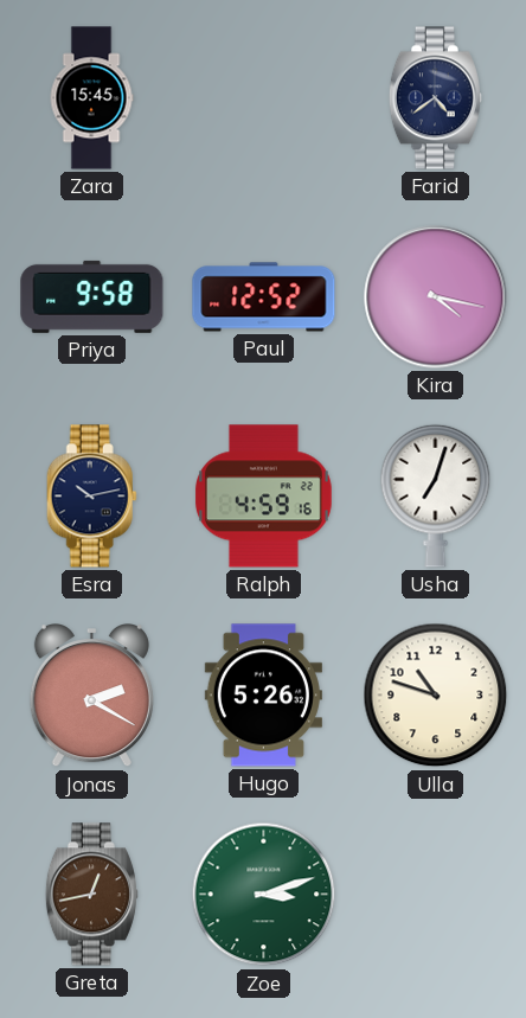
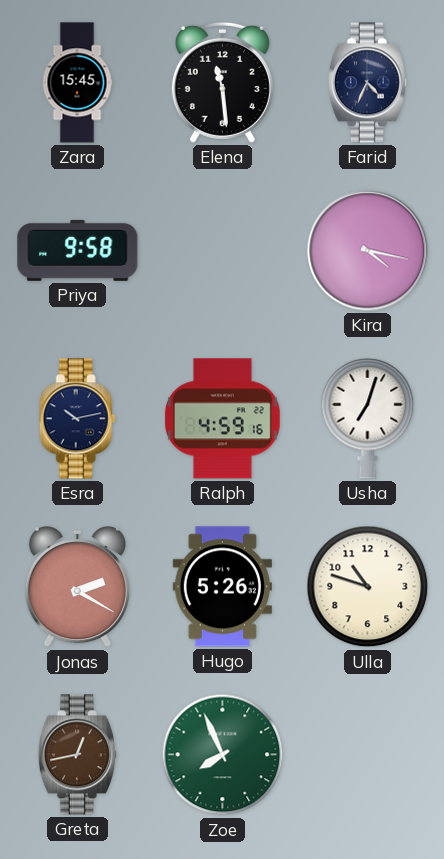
Elena: none -> 11:29 (222, 82)
Farid: 4:39 -> 4:34 (367, 83)
Paul: 12:52 -> none (264, 297)
Zoe: 3:12 -> 7:56 (223, 755)
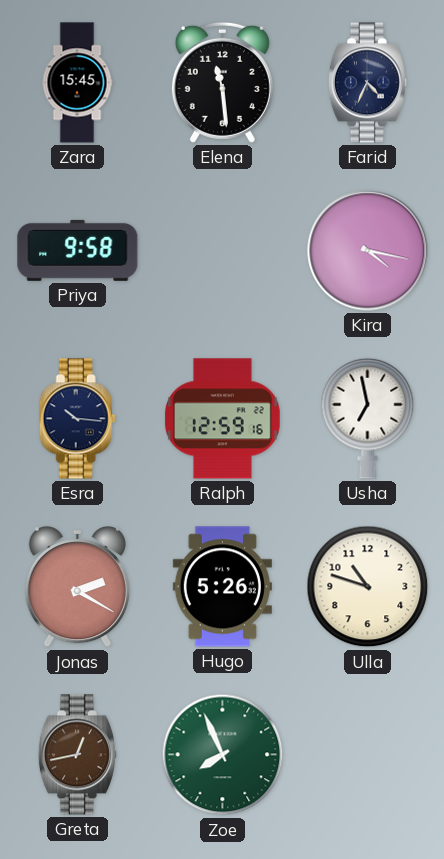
Esra: 10:13 -> 10:16 (77, 419)
Ralph: 4:59 -> 12:59 (222, 419)
Usha: 7:03 -> 6:58 (368, 418)
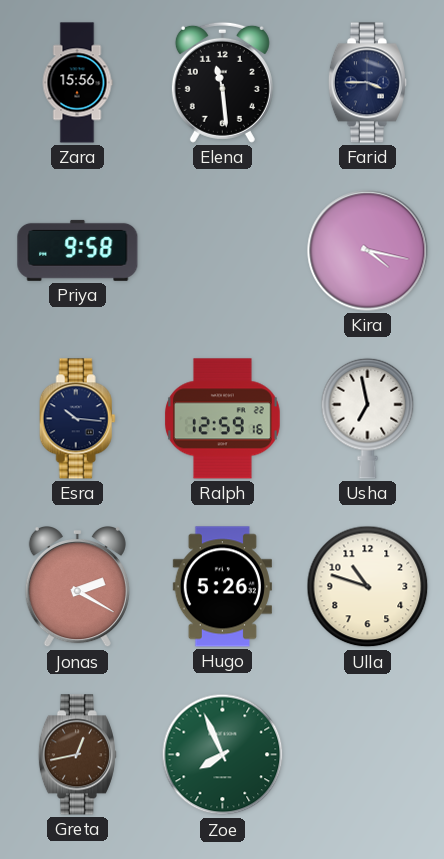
Zara: 15:45 -> 15:56 (77, 83)
Farid: 4:34 -> 3:45 (367, 83)
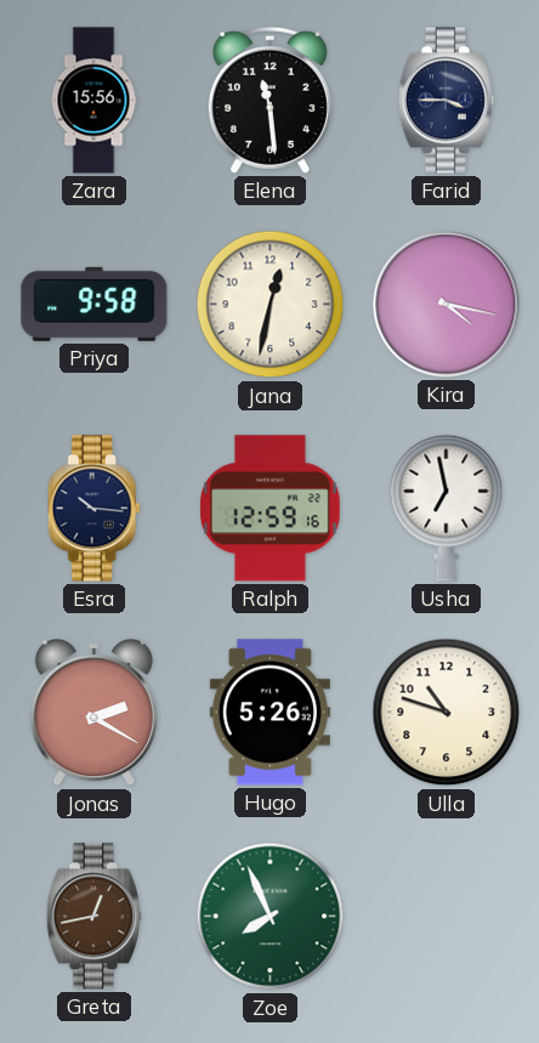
Jana: none -> 12:32 (271, 305)
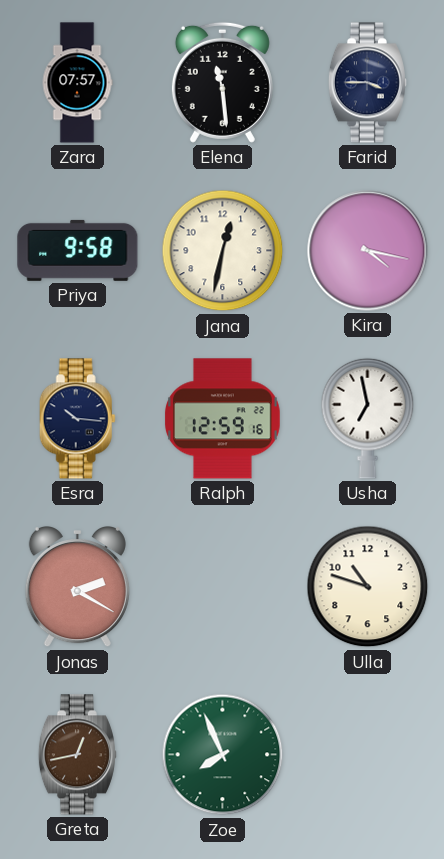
Zara: 15:56 -> 07:57 (77, 83)
Hugo: 5:26 -> none (269, 713)
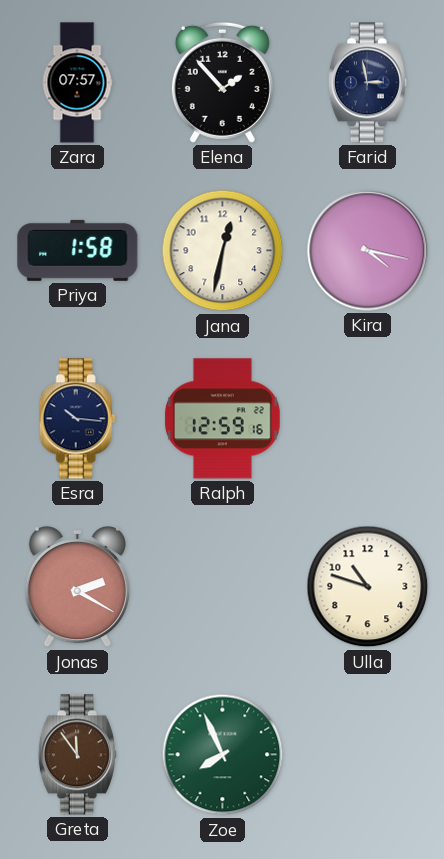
Elena: 11:29 -> 1:53 (222, 82)
Farid: 3:45 -> 2:58 (367, 83)
Priya: 9:58 -> 1:58 (78, 250)
Usha: 6:58 -> none (368, 418)
Greta: 12:43 -> 11:54 (77, 755)
